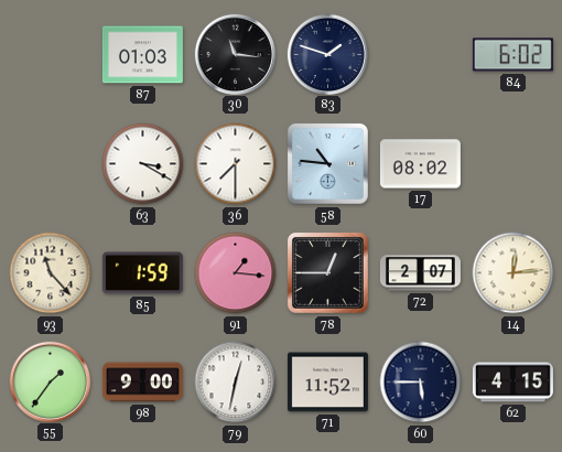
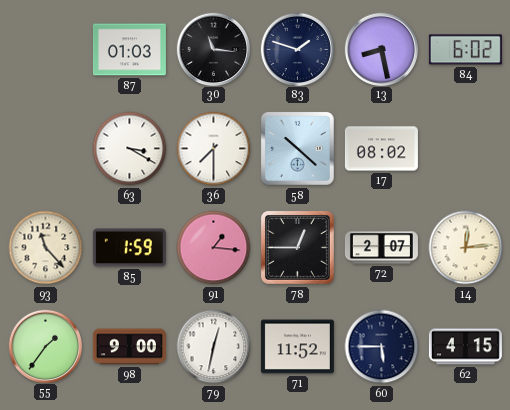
13: none -> 8:28 (381, 49)
58: 10:46 -> 10:22 (297, 148)
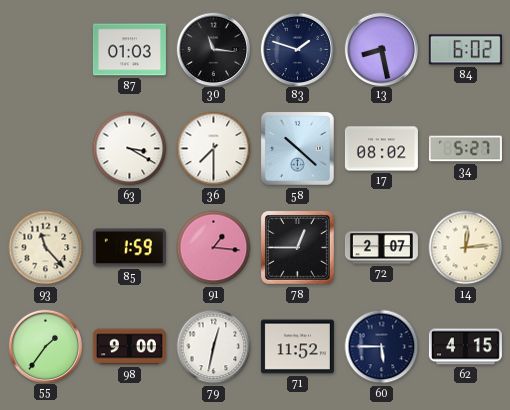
34: none -> 5:27 (465, 149)
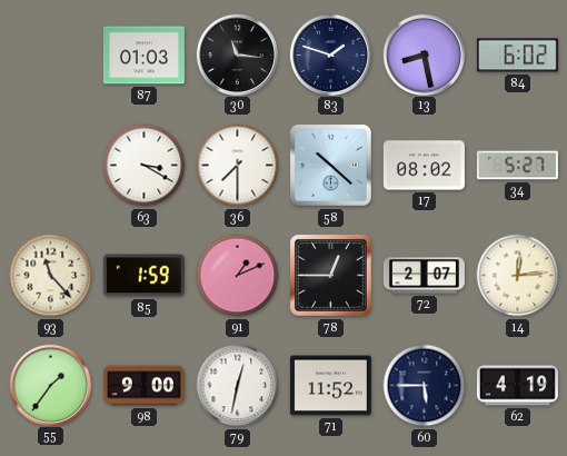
91: 1:16 -> 1:11 (238, 276)
62: 4:15 -> 4:19 (517, 386)
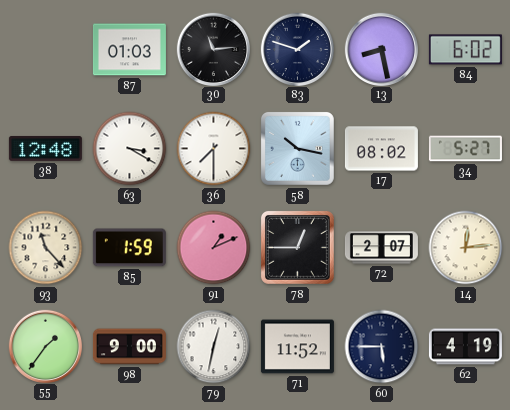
30: 11:16 -> 11:14 (213, 49)
38: none -> 12:48 (45, 148)
58: 10:22 -> 10:17 (297, 148)
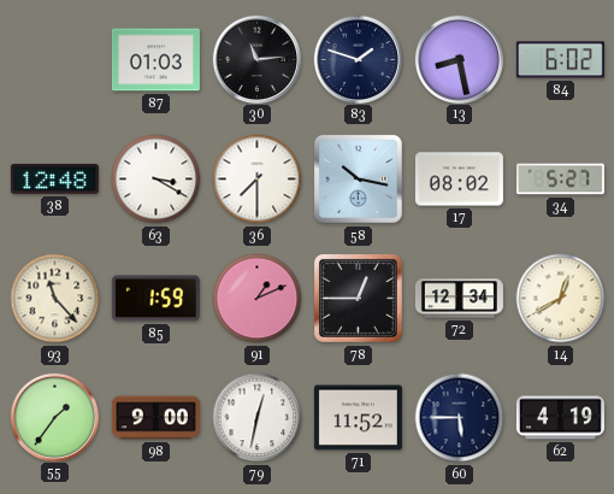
72: 2:07 -> 12:34 (459, 299)
14: 12:14 -> 12:40 (561, 299)
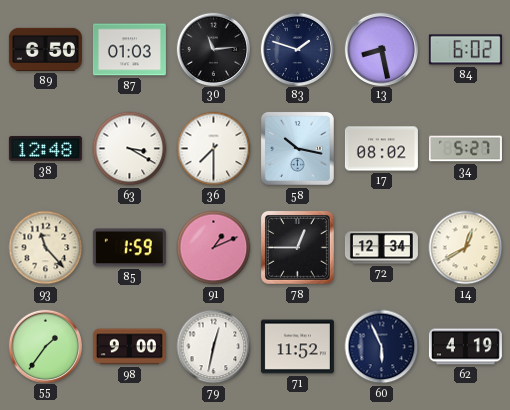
89: none -> 6:50 (45, 49)
60: 5:45 -> 5:56 (382, 347)
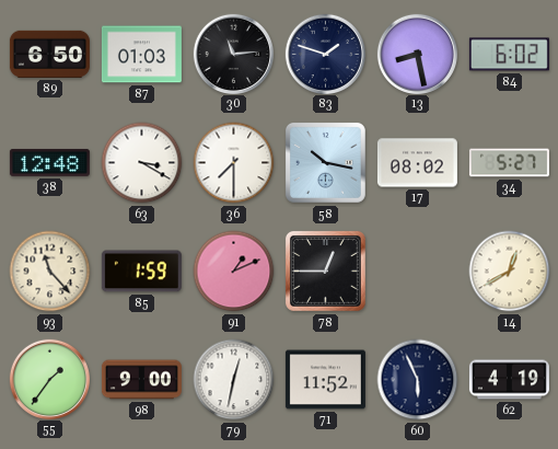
72: 12:34 -> none (381, 248)
